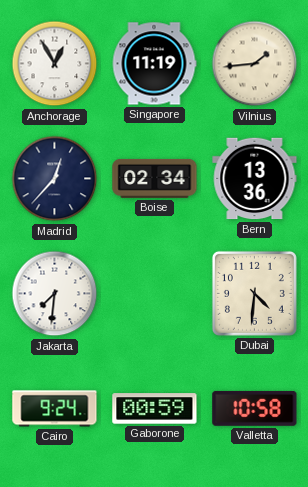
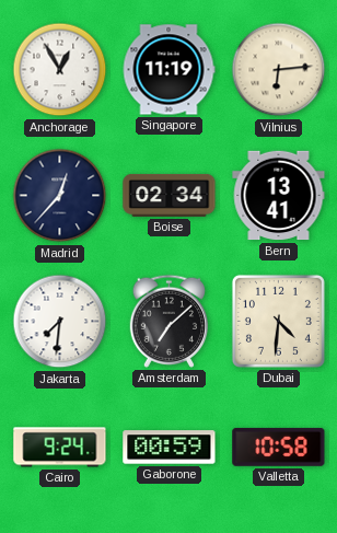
Vilnius: 1:44 -> 6:14 (279, 70)
Bern: 13:36 -> 13:41 (279, 196)
Amsterdam: none -> 7:08 (168, 321)
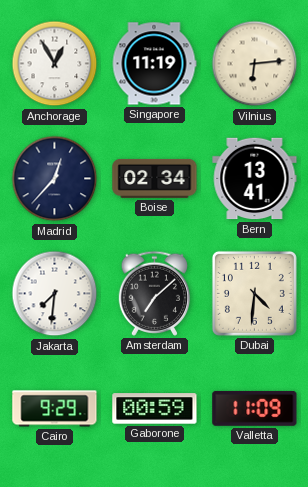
Cairo: 9:24 -> 9:29 (55, 409)
Valletta: 10:58 -> 11:09 (255, 408)
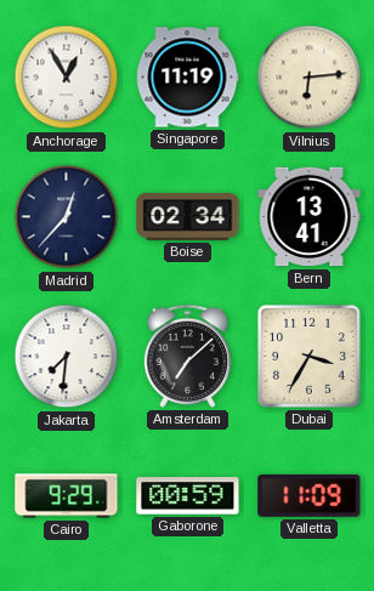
Dubai: 4:31 -> 3:35 (308, 356)
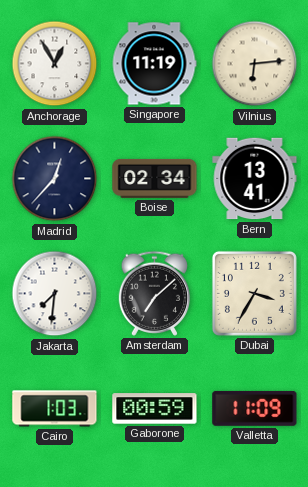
Cairo: 9:29 -> 1:03 (55, 409)
